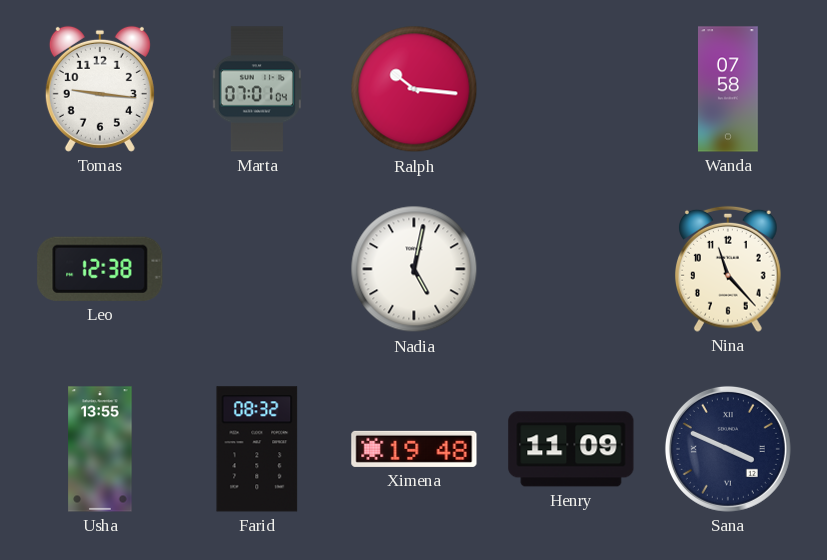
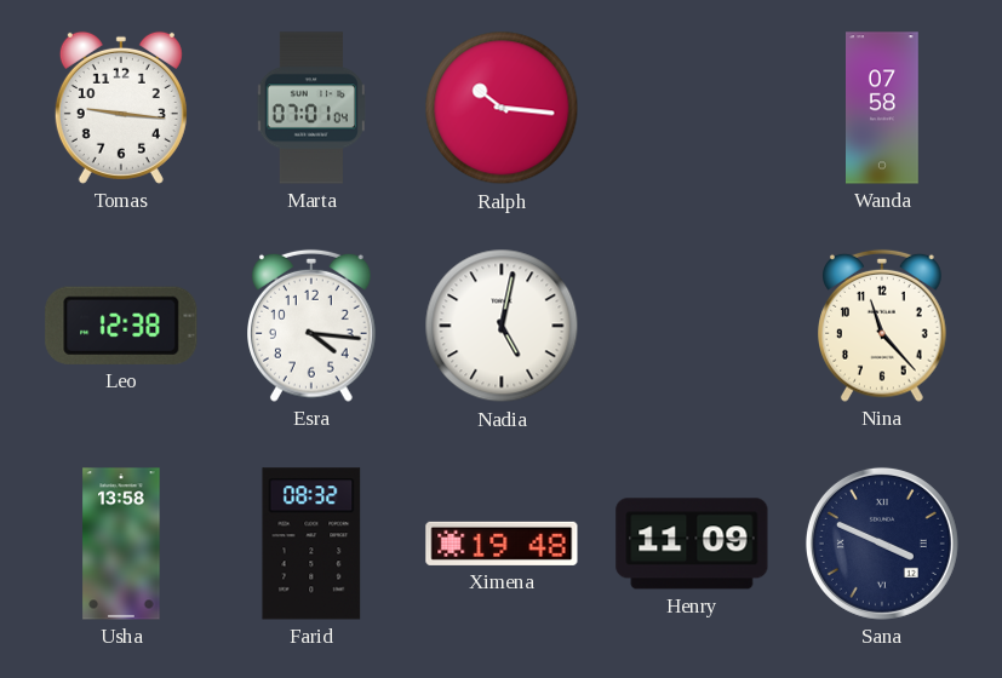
Esra: none -> 4:16 (313, 326)
Usha: 13:55 -> 13:58 (121, 544)
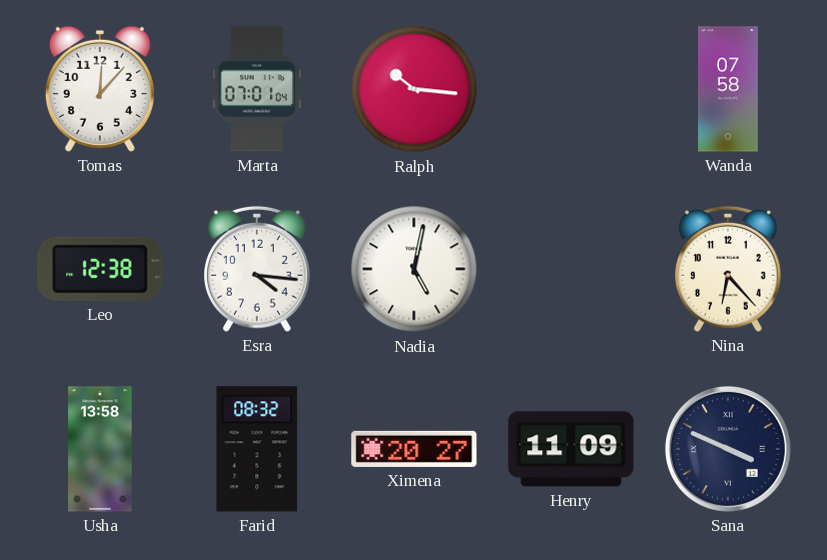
Tomas: 9:16 -> 12:07 (100, 89)
Nina: 11:23 -> 6:23 (729, 269)
Ximena: 19:48 -> 20:27 (414, 449)
